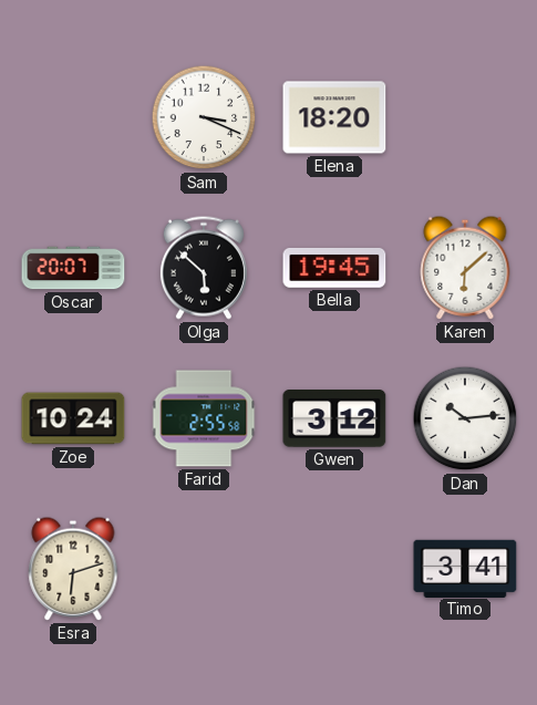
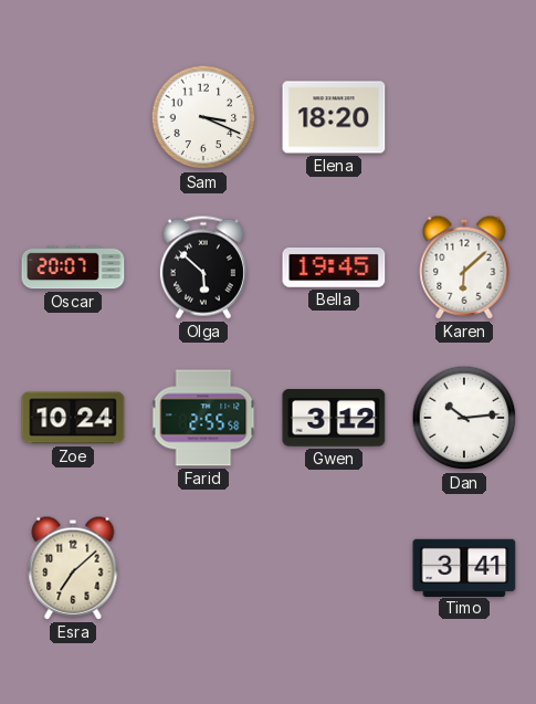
Esra: 6:12 -> 7:08 (73, 568)
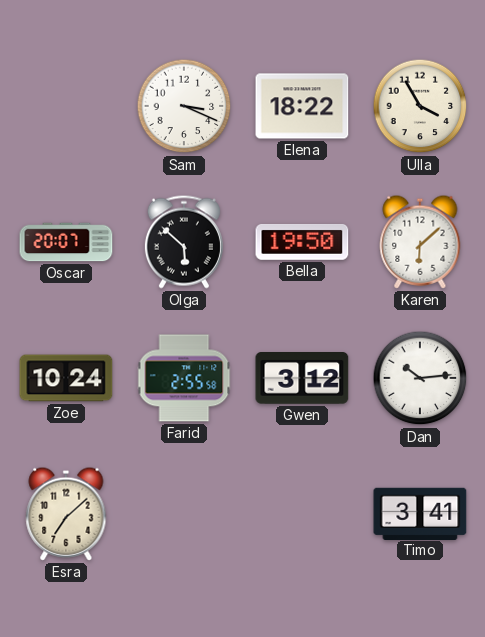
Elena: 18:20 -> 18:22 (302, 106)
Ulla: none -> 3:55 (420, 106)
Bella: 19:45 -> 19:50 (302, 242)
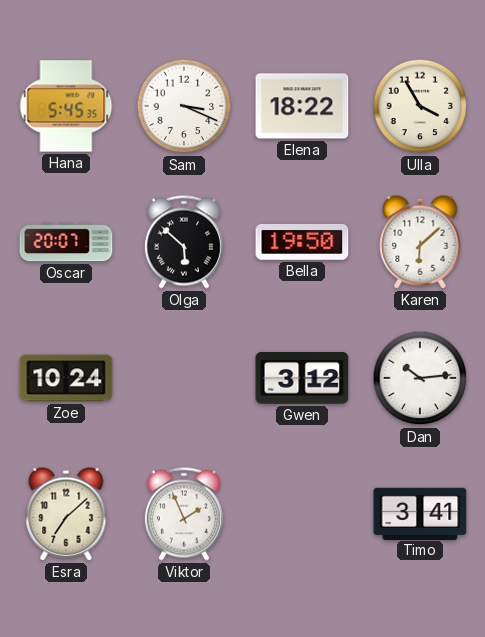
Hana: none -> 5:45 (66, 106)
Farid: 2:55 -> none (184, 378)
Viktor: none -> 1:56 (184, 514)
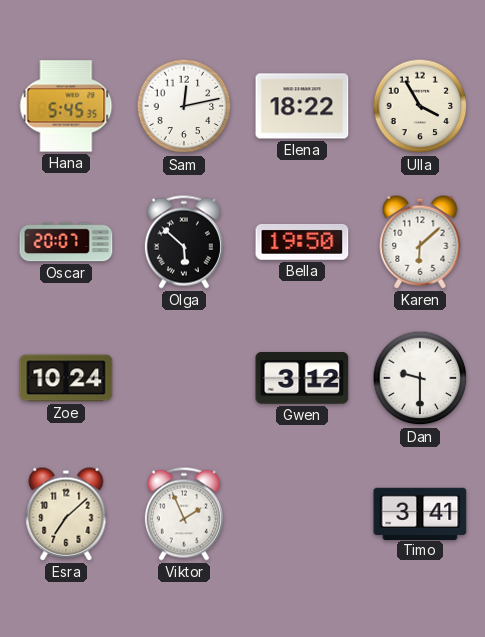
Sam: 3:19 -> 12:13 (184, 106)
Dan: 10:14 -> 9:30 (420, 378)
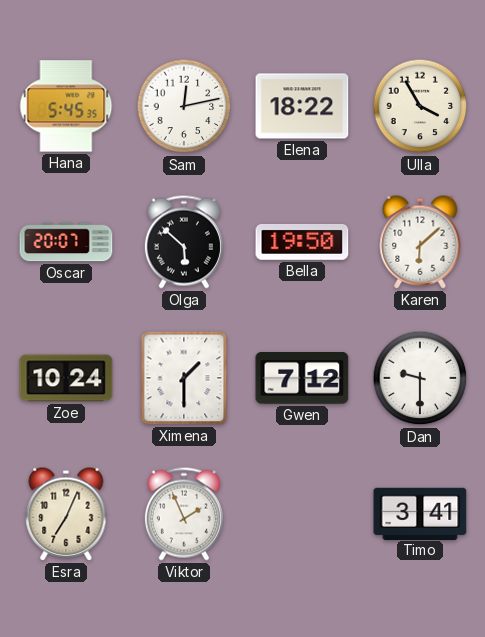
Ximena: none -> 1:30 (184, 378)
Gwen: 3:12 -> 7:12 (302, 379)
Esra: 7:08 -> 7:04 (66, 514)
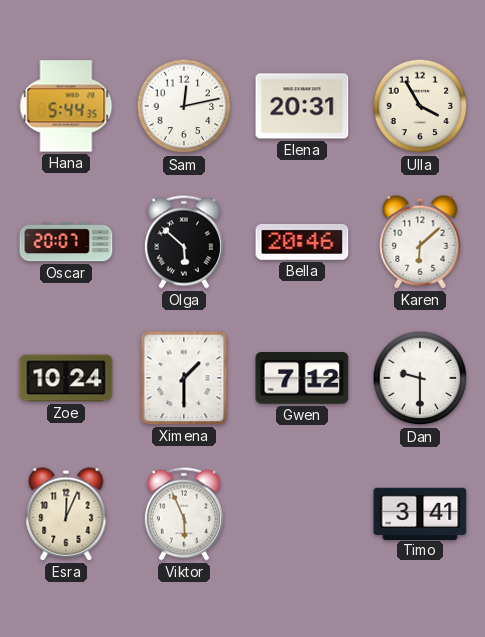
Hana: 5:45 -> 5:44 (66, 106)
Elena: 18:22 -> 20:31 (302, 106)
Bella: 19:50 -> 20:46 (302, 242)
Esra: 7:04 -> 12:04 (66, 514)
Viktor: 1:56 -> 5:56 (184, 514)
